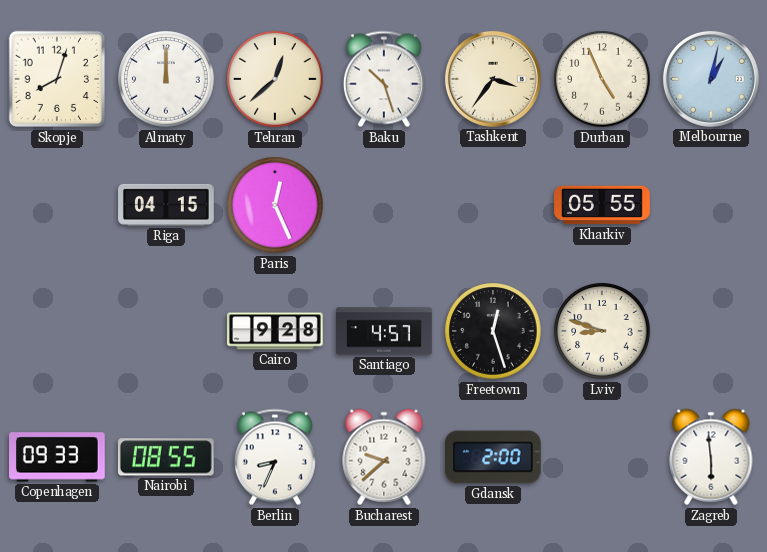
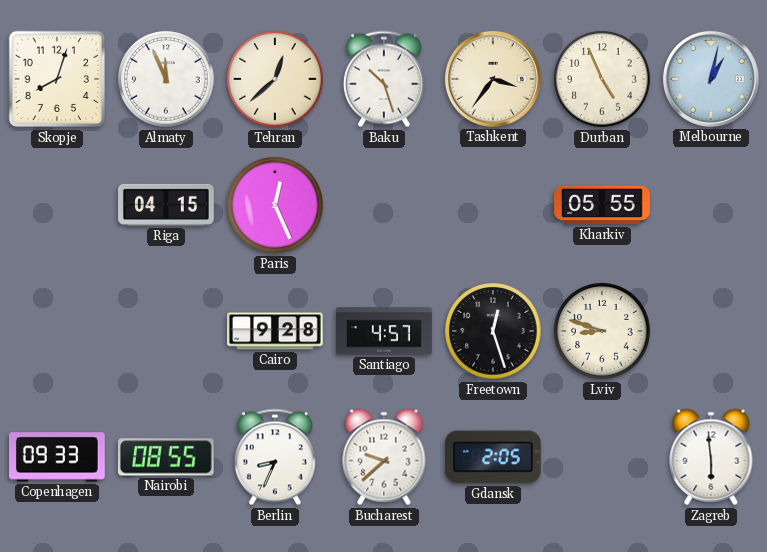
Almaty: 12:00 -> 11:56 (166, 79)
Gdansk: 2:00 -> 2:05 (493, 457)
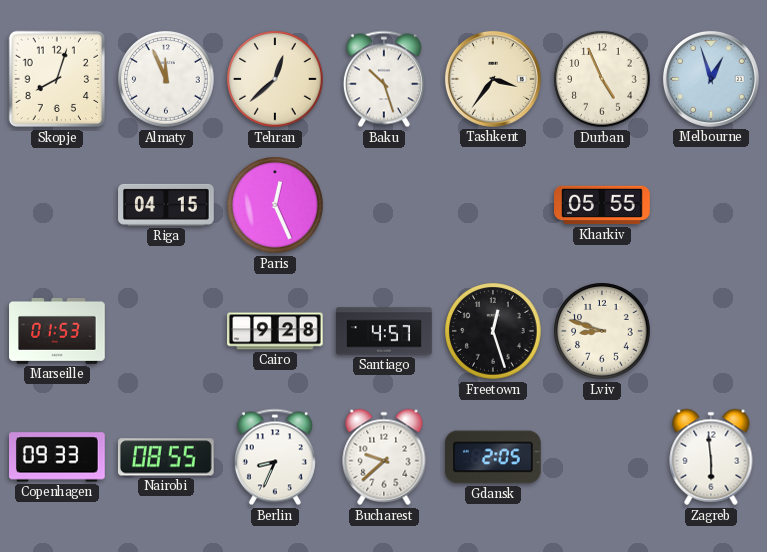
Melbourne: 1:02 -> 12:57 (711, 79)
Marseille: none -> 01:53 (57, 331)
